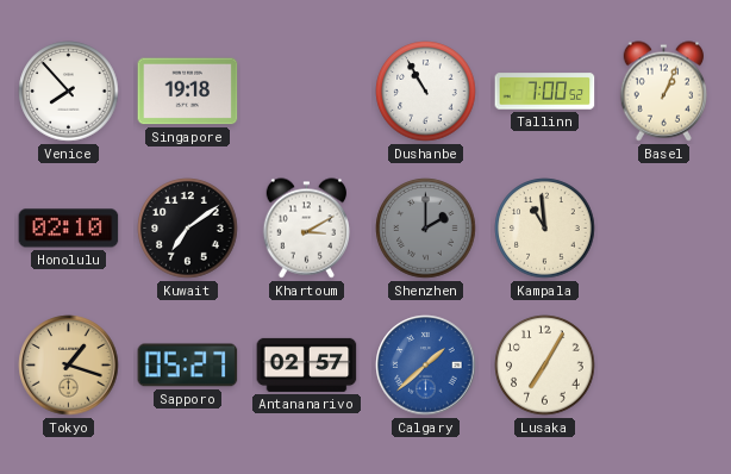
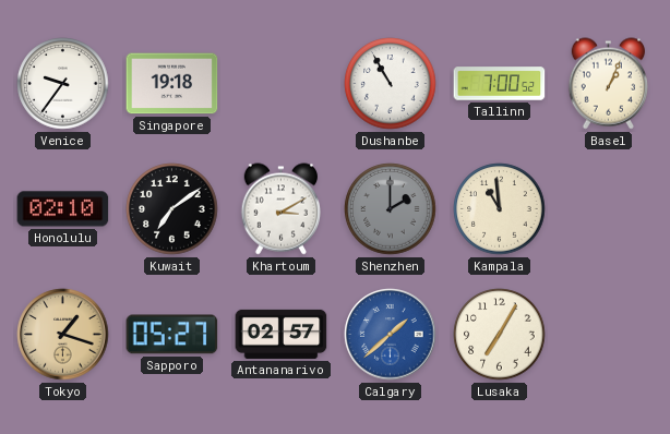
Venice: 7:53 -> 9:36 (63, 84)
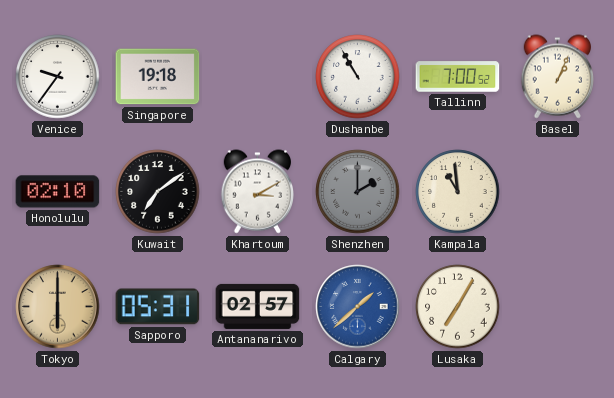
Tokyo: 1:18 -> 6:00 (58, 307)
Sapporo: 05:27 -> 05:31 (158, 307)
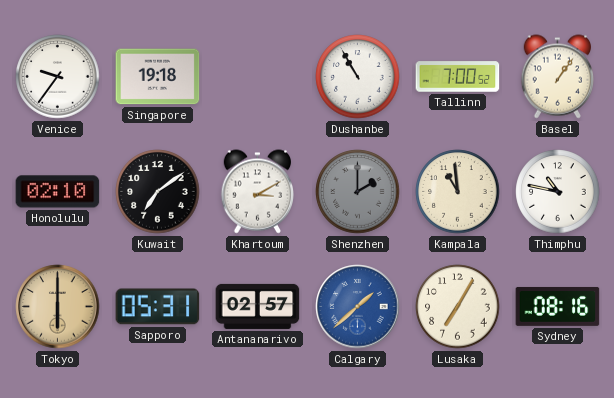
Basel: 1:04 -> 1:06 (557, 77)
Thimphu: none -> 10:47 (558, 192)
Sydney: none -> 08:16 (558, 306)
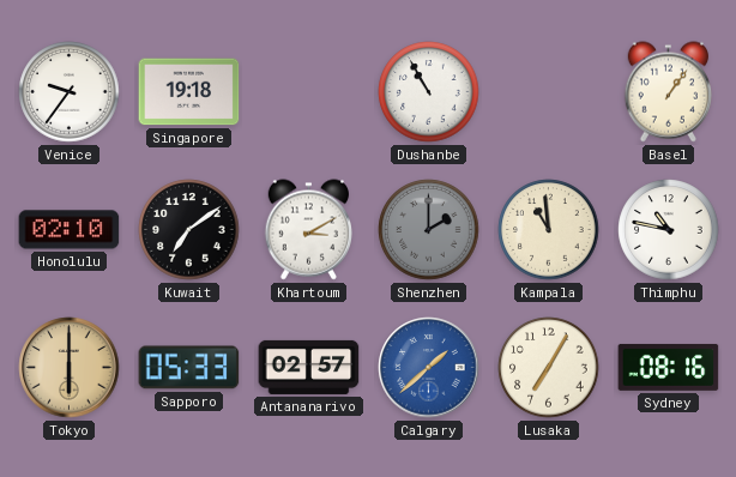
Tallinn: 7:00 -> none (458, 77)
Sapporo: 05:31 -> 05:33 (189, 368)
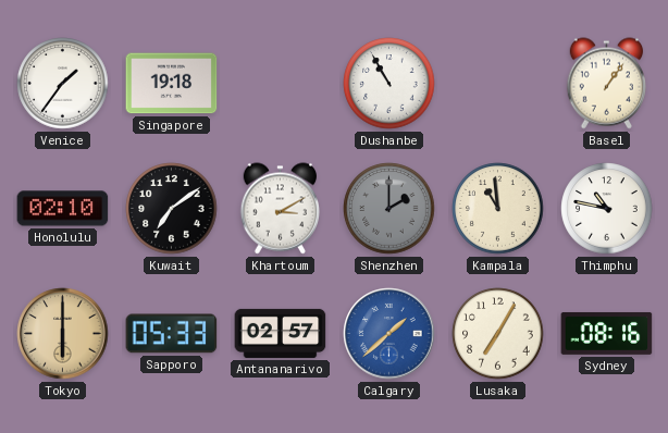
Venice: 9:36 -> 1:36 (63, 84)
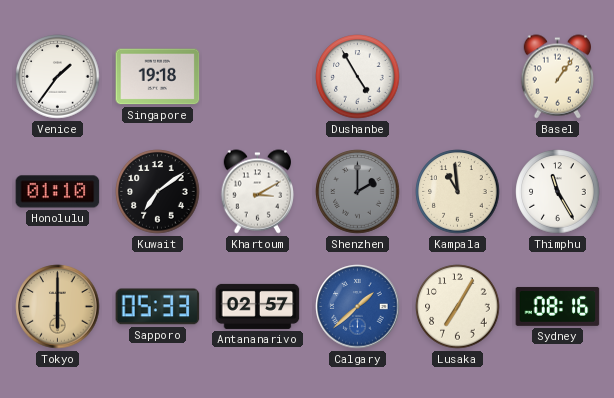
Dushanbe: 10:55 -> 4:55 (358, 77)
Honolulu: 02:10 -> 01:10 (58, 192)
Thimphu: 10:47 -> 11:25 (558, 192)
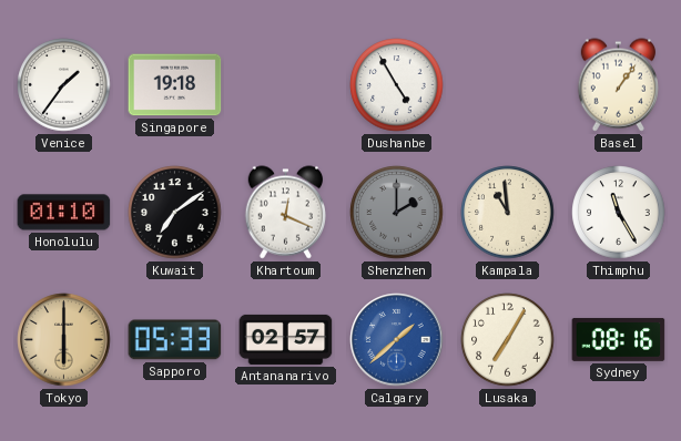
Khartoum: 3:10 -> 12:19 (285, 213)
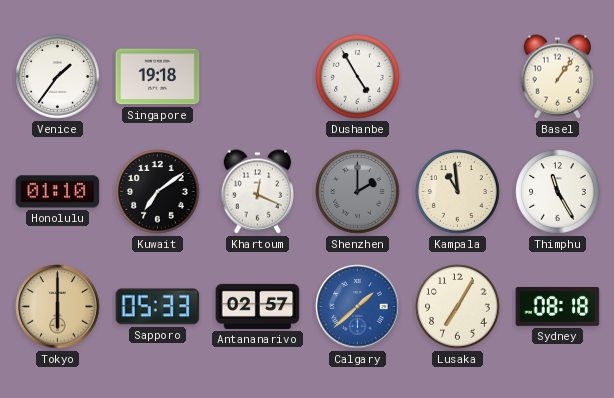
Sydney: 08:16 -> 08:18 (558, 306)
